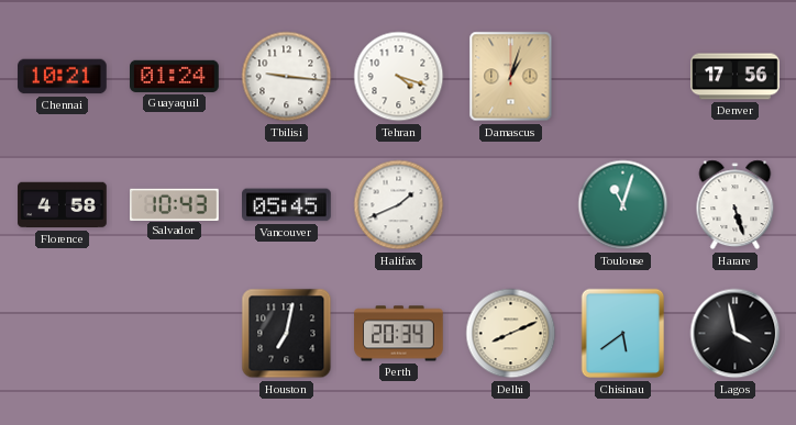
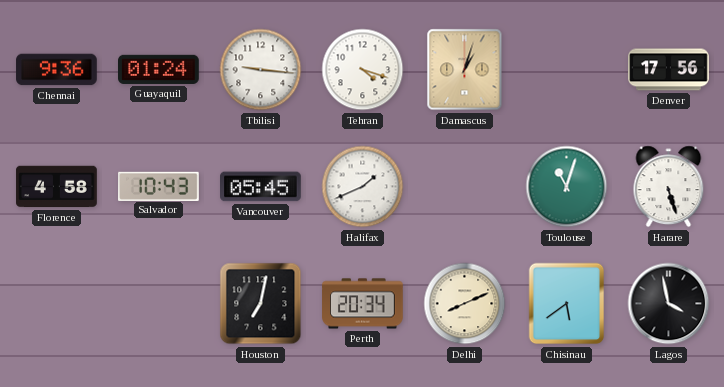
Chennai: 10:21 -> 9:36 (57, 70)
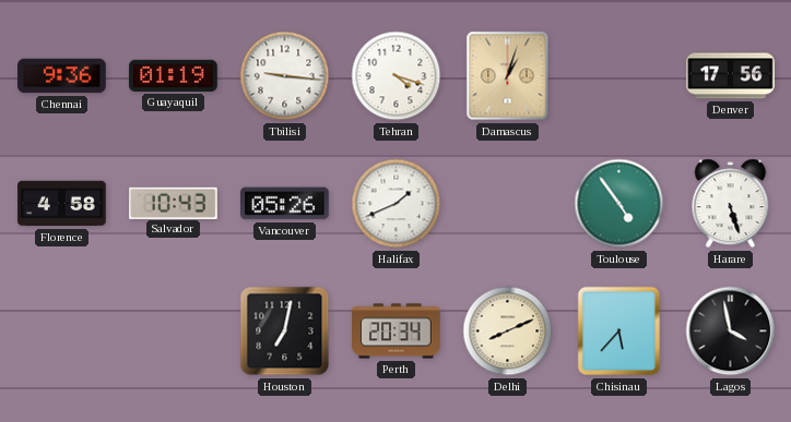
Guayaquil: 01:24 -> 01:19 (174, 75)
Vancouver: 05:45 -> 05:26 (285, 204)
Toulouse: 11:03 -> 4:54 (619, 204)
Chisinau: 5:39 -> 5:37 (619, 331)
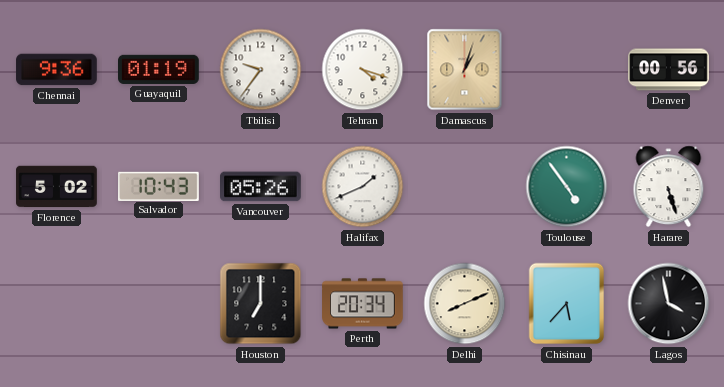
Tbilisi: 9:16 -> 9:36 (261, 70)
Denver: 17:56 -> 00:56 (669, 70)
Florence: 4:58 -> 5:02 (57, 187)
Houston: 7:02 -> 7:00 (261, 304)
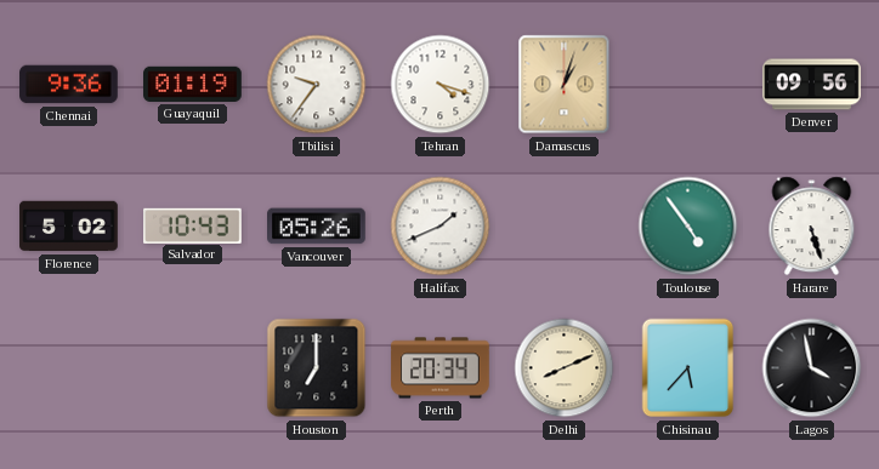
Denver: 00:56 -> 09:56 (812, 85)
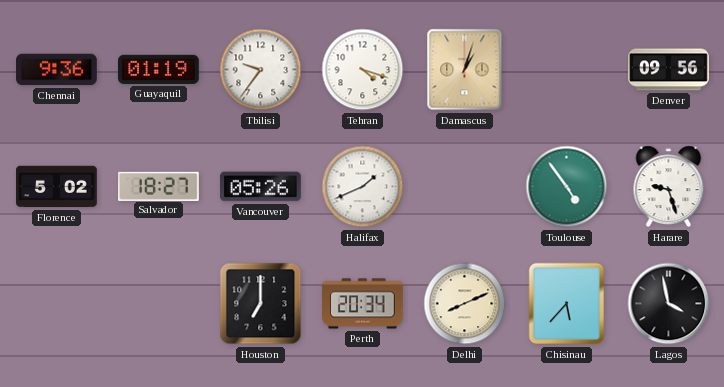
Salvador: 10:43 -> 18:27 (159, 186)
Harare: 5:27 -> 9:27 (669, 187)
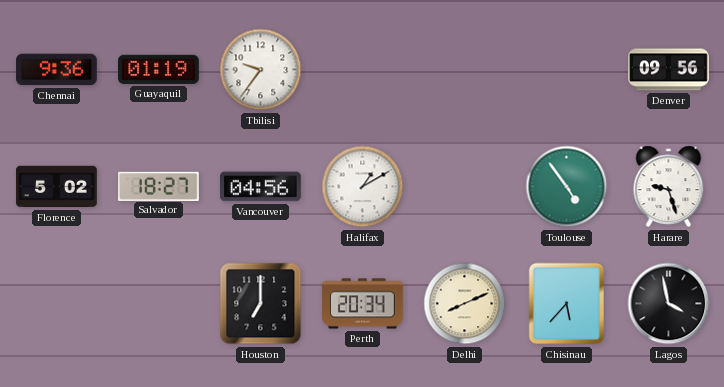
Tehran: 4:18 -> none (363, 70)
Damascus: 1:03 -> none (465, 70)
Vancouver: 05:26 -> 04:56 (261, 187)
Halifax: 1:41 -> 1:10 (363, 187)
